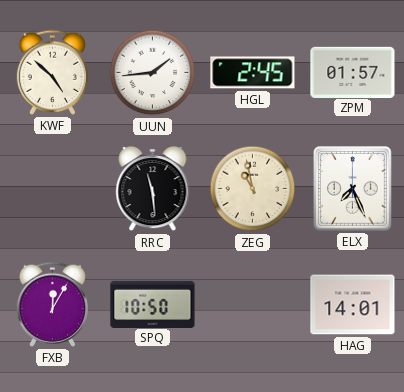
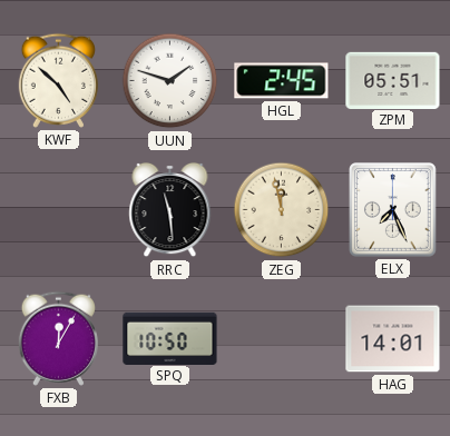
UUN: 1:44 -> 1:48 (170, 81)
ZPM: 01:57 -> 05:51 (393, 80)
ZEG: 10:58 -> 11:58 (282, 210)
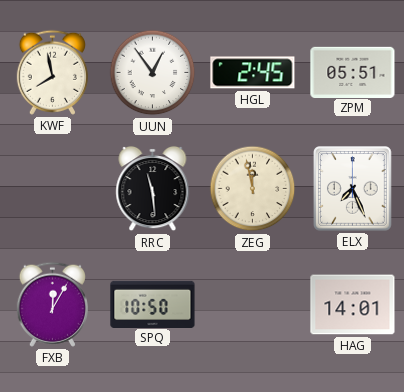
KWF: 4:52 -> 7:58 (52, 72)
UUN: 1:48 -> 12:54 (153, 73)
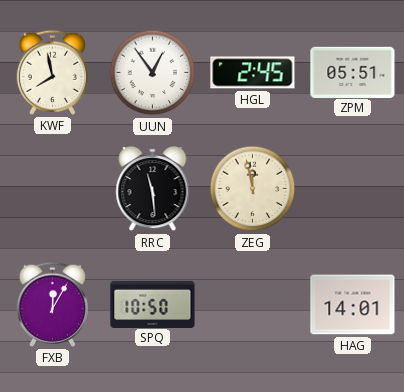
ELX: 7:26 -> none (353, 189)
